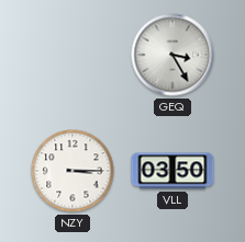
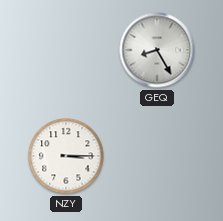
GEQ: 3:25 -> 8:25 (157, 50)
VLL: 03:50 -> none (172, 171)
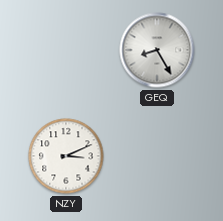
NZY: 3:15 -> 3:11 (66, 156)
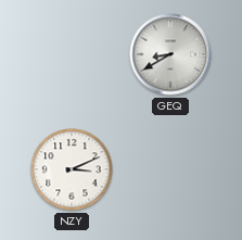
GEQ: 8:25 -> 8:40 (170, 54)
